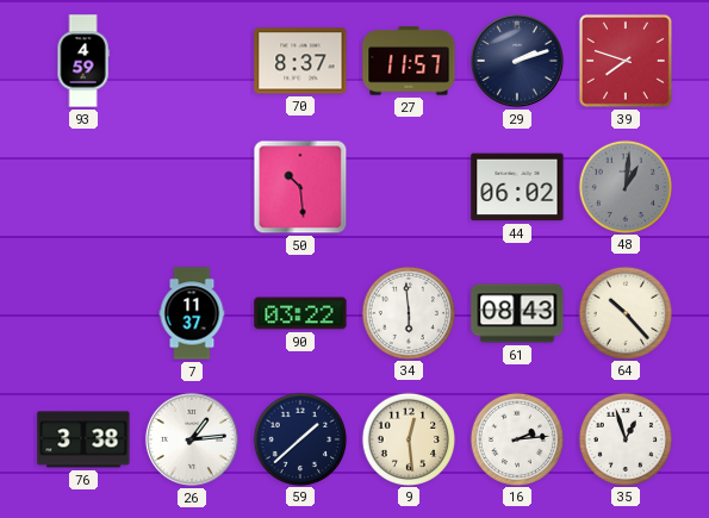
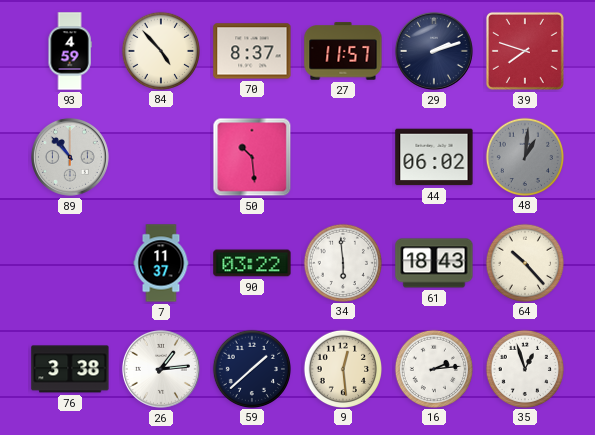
84: none -> 4:53 (160, 50)
89: none -> 10:53 (70, 157)
61: 08:43 -> 18:43 (434, 263)
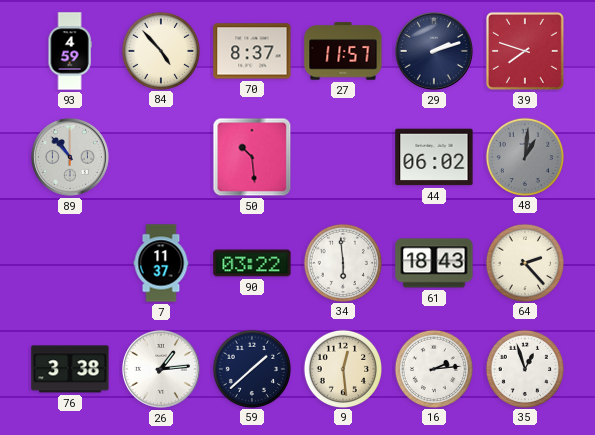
64: 10:23 -> 2:23 (524, 262)
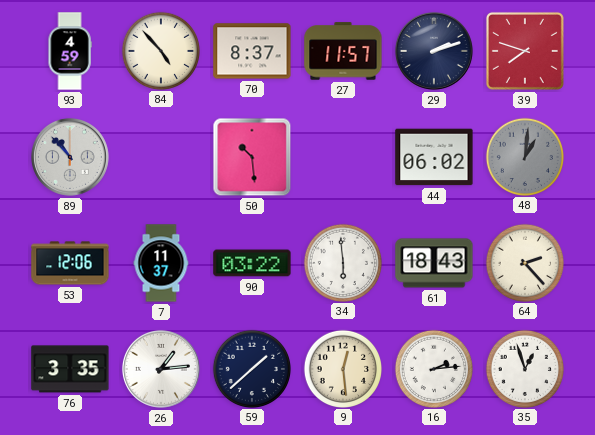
53: none -> 12:06 (70, 263)
76: 3:38 -> 3:35 (70, 369)
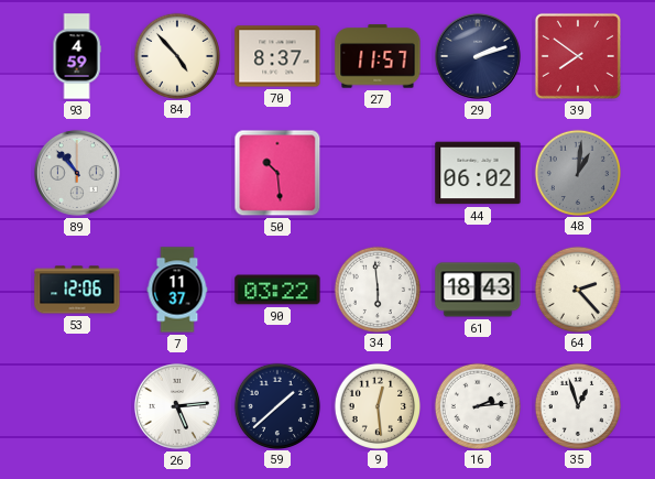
39: 7:48 -> 7:51 (578, 56)
76: 3:35 -> none (70, 369)
26: 1:14 -> 5:14 (177, 406)
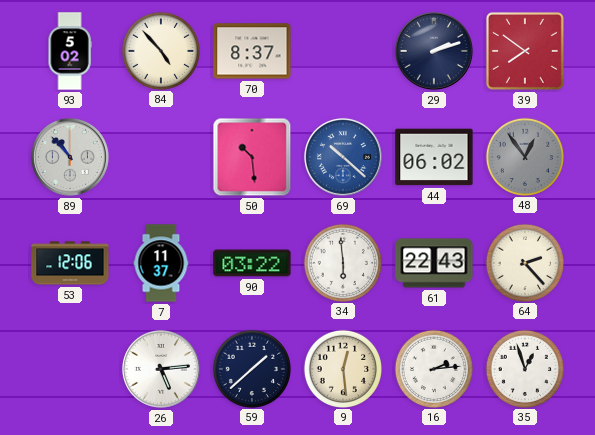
93: 4:59 -> 5:02 (70, 51)
27: 11:57 -> none (378, 56)
69: none -> 10:22 (343, 157)
48: 1:01 -> 12:54 (524, 156)
61: 18:43 -> 22:43 (434, 263)
